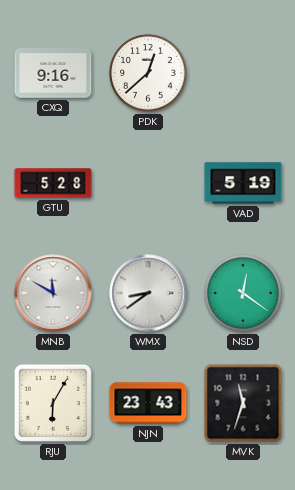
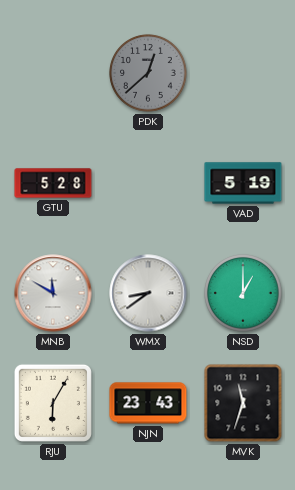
CXQ: 9:16 -> none (53, 73)
PDK dial: white -> grey (148, 73)
NSD: 12:21 -> 1:00 (243, 293)
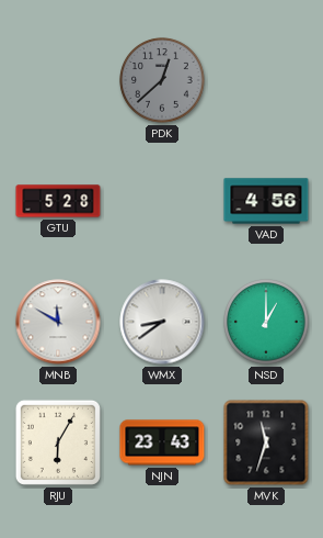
VAD: 5:19 -> 4:56 (266, 201)
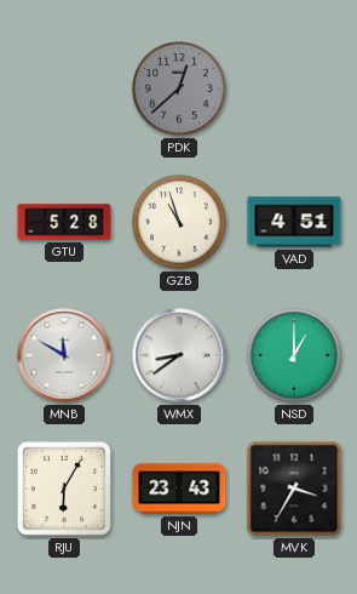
GZB: none -> 10:57 (179, 222)
VAD: 4:56 -> 4:51 (294, 222)
MVK: 11:33 -> 3:35 (294, 489)
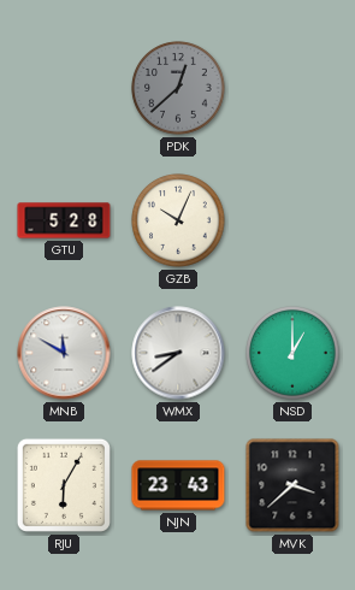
GZB: 10:57 -> 10:04 (178, 220)
VAD: 4:51 -> none (294, 222)
MVK: 3:35 -> 3:38 (292, 485)
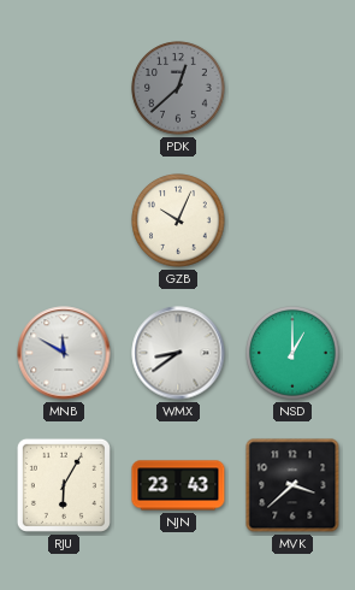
GTU: 5:28 -> none (64, 220)
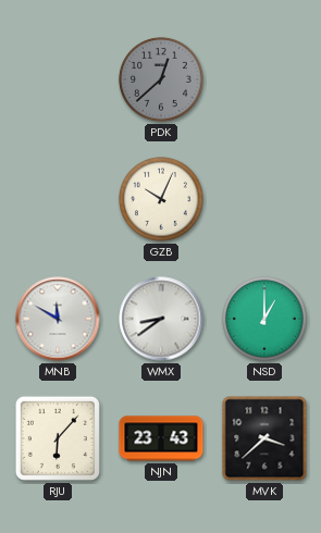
RJU: 6:05 -> 6:07 (58, 438)
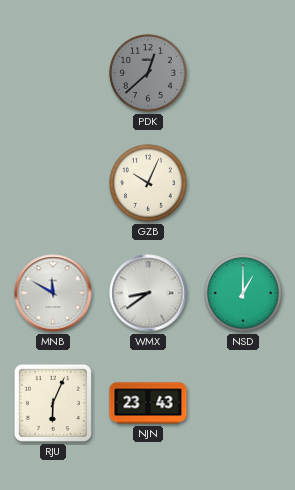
RJU: 6:07 -> 6:04 (53, 403)
MVK: 3:38 -> none (264, 438)
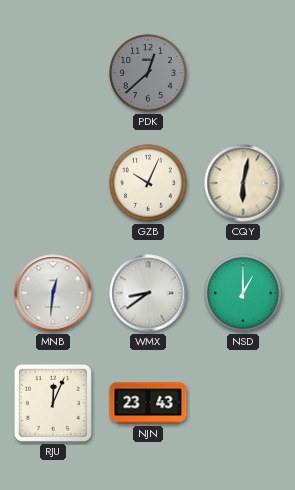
CQY: none -> 6:02 (243, 183)
MNB: 11:50 -> 12:31 (53, 293)
RJU: 6:04 -> 12:04 (53, 403)
